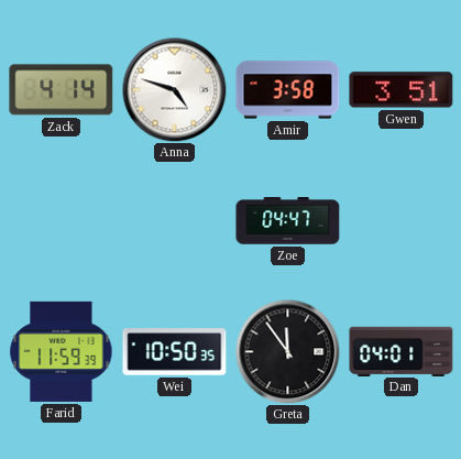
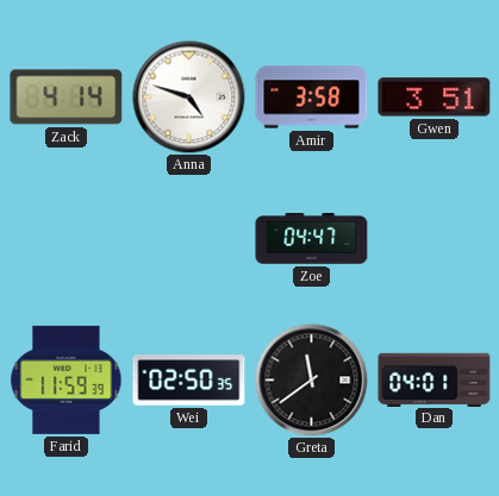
Wei: 10:50 -> 02:50 (189, 381)
Greta: 11:54 -> 11:39 (311, 379)
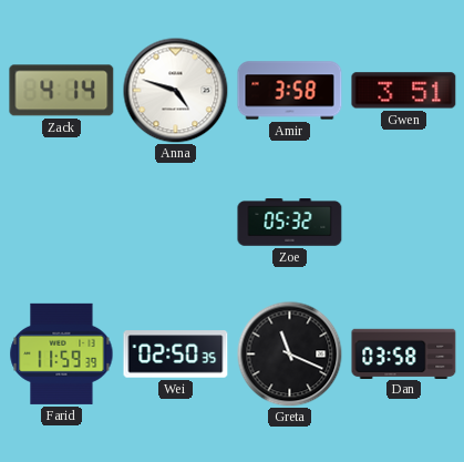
Zoe: 04:47 -> 05:32 (290, 223)
Greta: 11:39 -> 11:19 (289, 353)
Dan: 04:01 -> 03:58 (404, 353)
